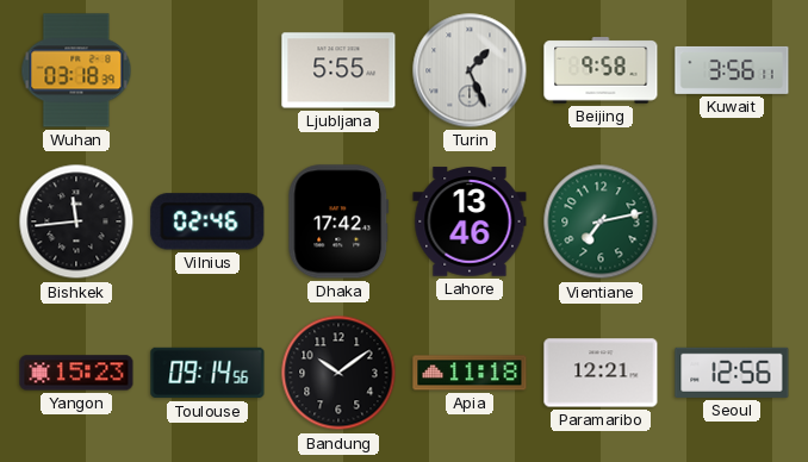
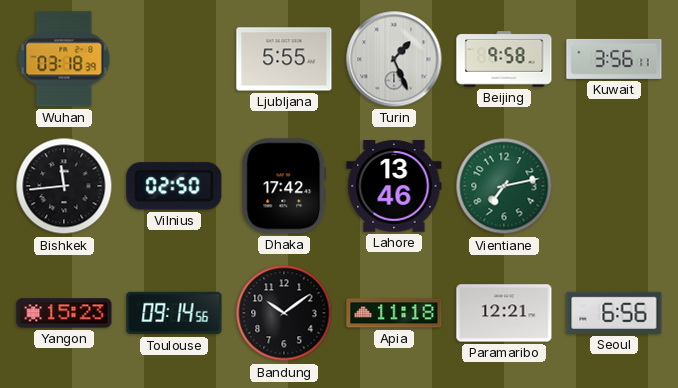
Vilnius: 02:46 -> 02:50 (174, 186)
Seoul: 12:56 -> 6:56 (614, 313)
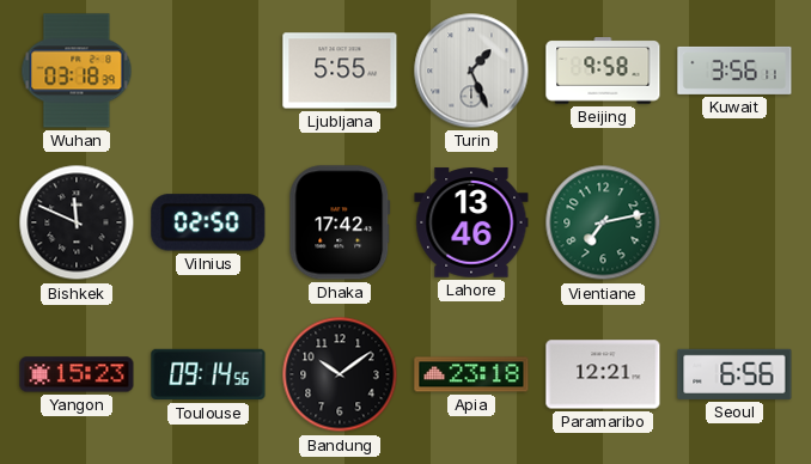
Bishkek: 11:44 -> 11:49 (77, 222)
Apia: 11:18 -> 23:18 (471, 374)
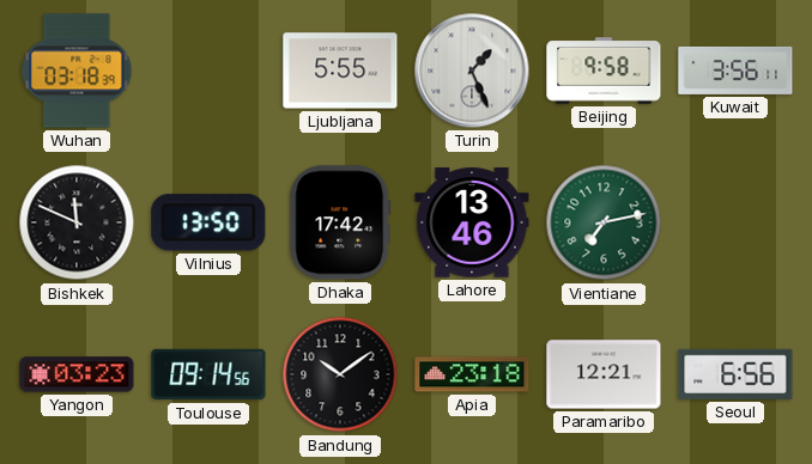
Vilnius: 02:50 -> 13:50 (208, 222)
Yangon: 15:23 -> 03:23 (77, 374)
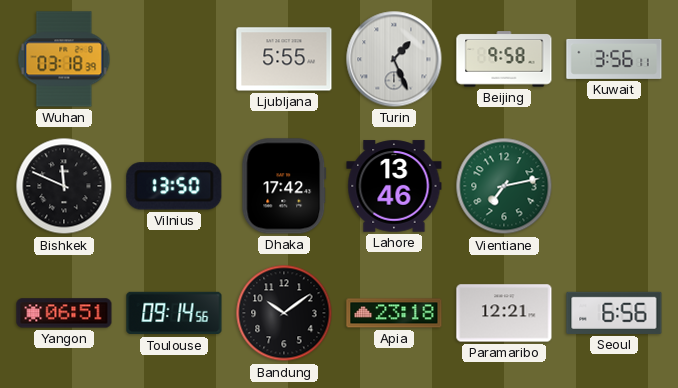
Yangon: 03:23 -> 06:51 (64, 313)
